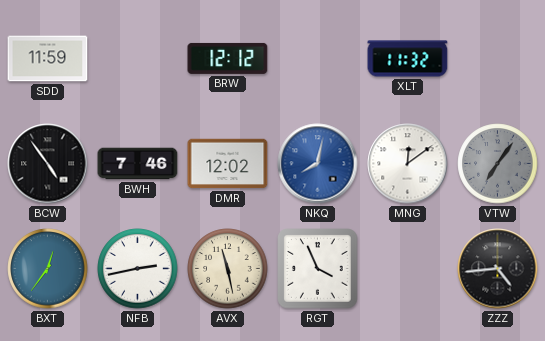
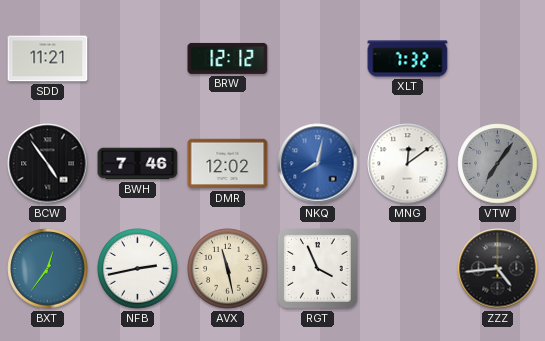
SDD: 11:59 -> 11:21 (48, 59)
XLT: 11:32 -> 7:32 (408, 59)
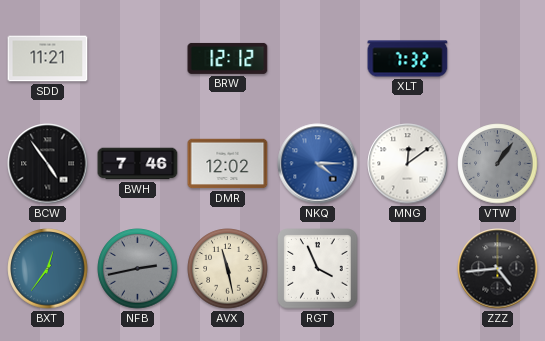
NKQ: 8:02 -> 4:15 (318, 164)
VTW: 7:06 -> 1:06 (498, 164)
NFB dial: white -> grey (138, 269)
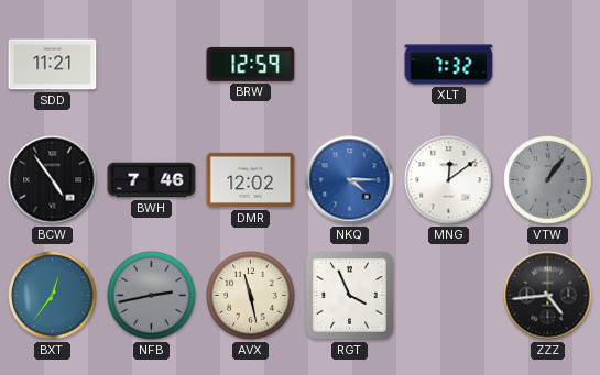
BRW: 12:12 -> 12:59 (251, 64)
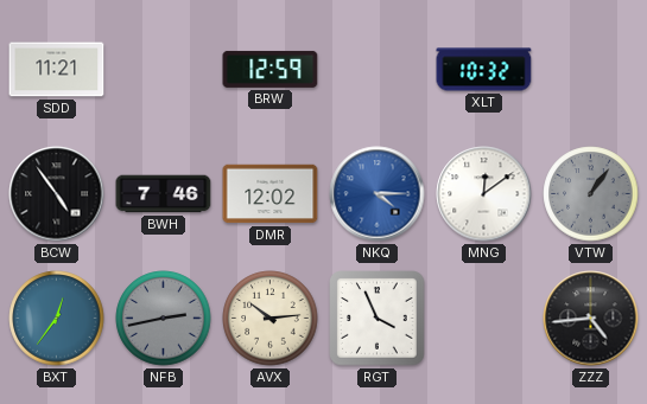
XLT: 7:32 -> 10:32 (484, 70)
AVX: 11:28 -> 10:14 (271, 319)
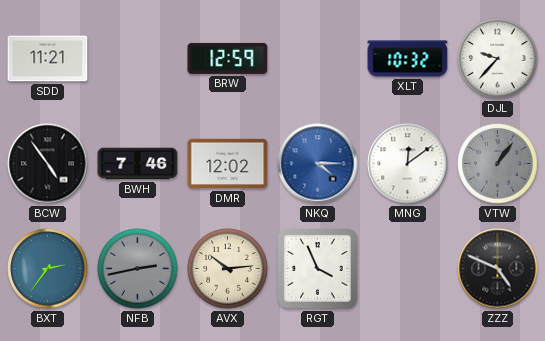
DJL: none -> 9:37 (498, 59)
BXT: 12:36 -> 2:36 (48, 269)
ZZZ: 4:44 -> 4:49 (498, 269)
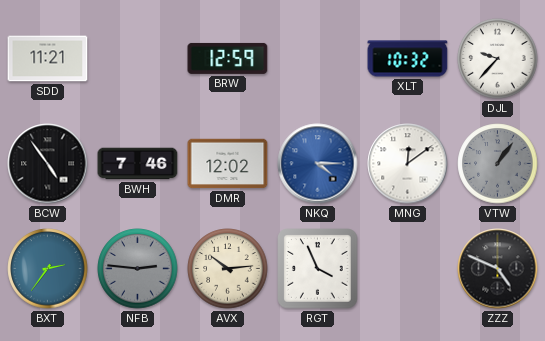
NFB: 2:43 -> 2:46 (138, 269)
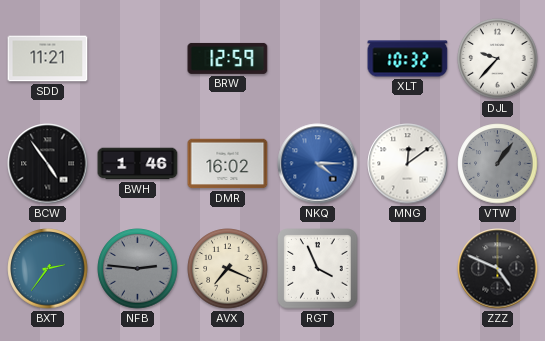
BWH: 7:46 -> 1:46 (138, 164)
DMR: 12:02 -> 16:02 (228, 164)
AVX: 10:14 -> 7:19 (228, 269)
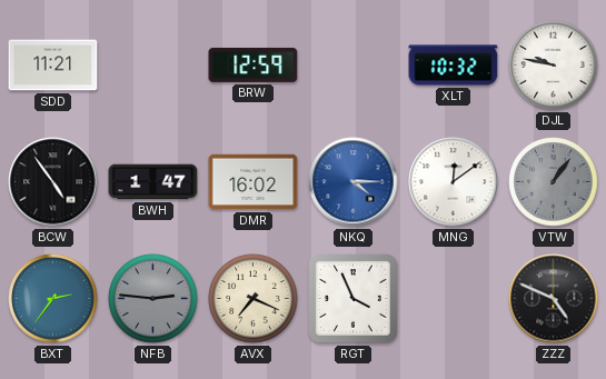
DJL: 9:37 -> 9:47 (554, 66)
BWH: 1:46 -> 1:47 (153, 182)
